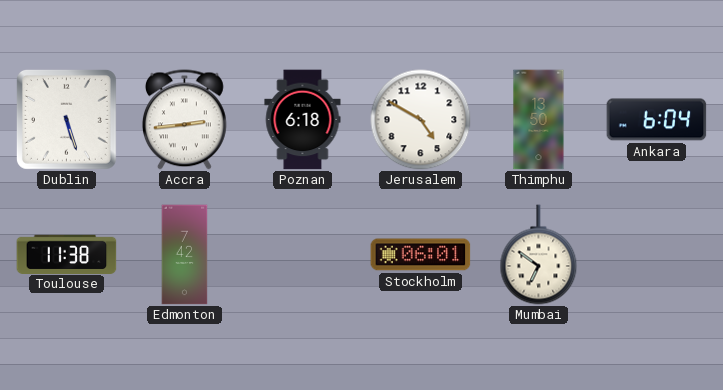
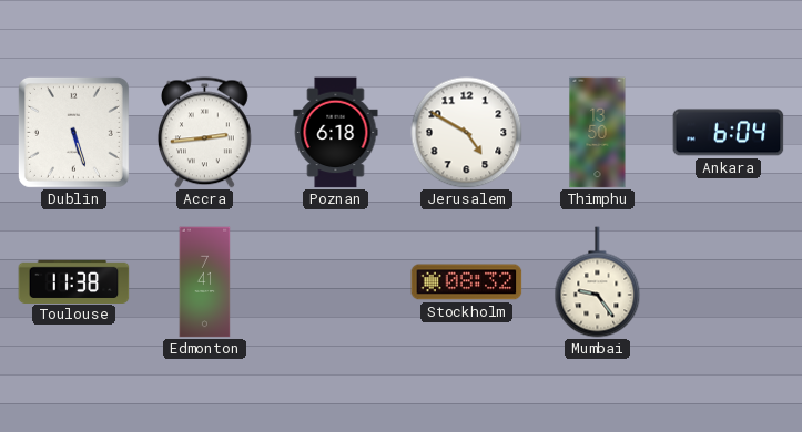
Edmonton: 7:42 -> 7:41 (205, 282)
Stockholm: 06:01 -> 08:32 (467, 282)
Mumbai: 6:51 -> 9:24 (598, 282)
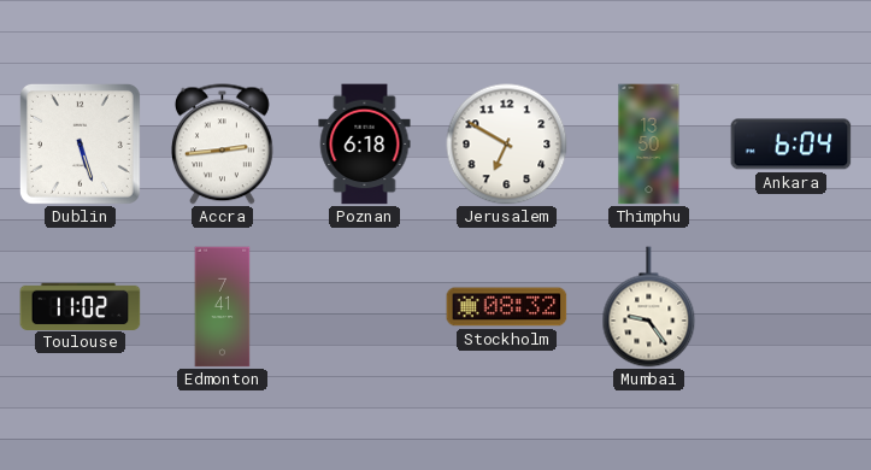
Jerusalem: 4:50 -> 6:50 (507, 145)
Toulouse: 11:38 -> 11:02 (81, 306)
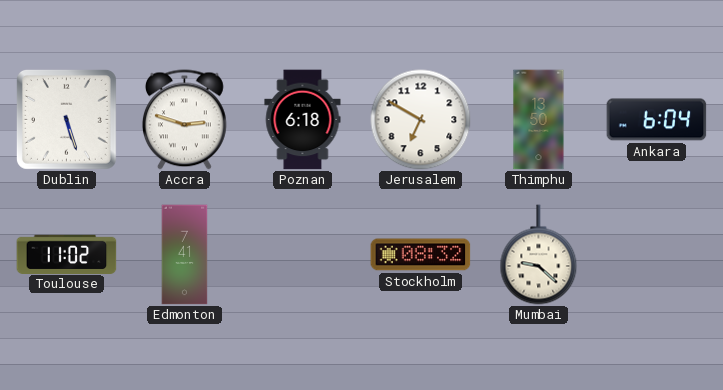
Accra: 2:44 -> 2:48 (184, 120)
Mumbai: 9:24 -> 9:22 (539, 255)
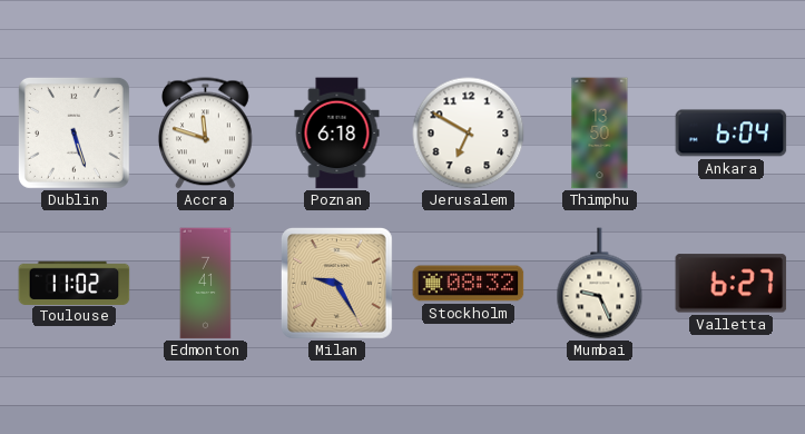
Accra: 2:48 -> 11:48 (205, 134)
Milan: none -> 9:25 (336, 283)
Mumbai: 9:22 -> 9:26 (600, 284)
Valletta: none -> 6:27 (732, 284)
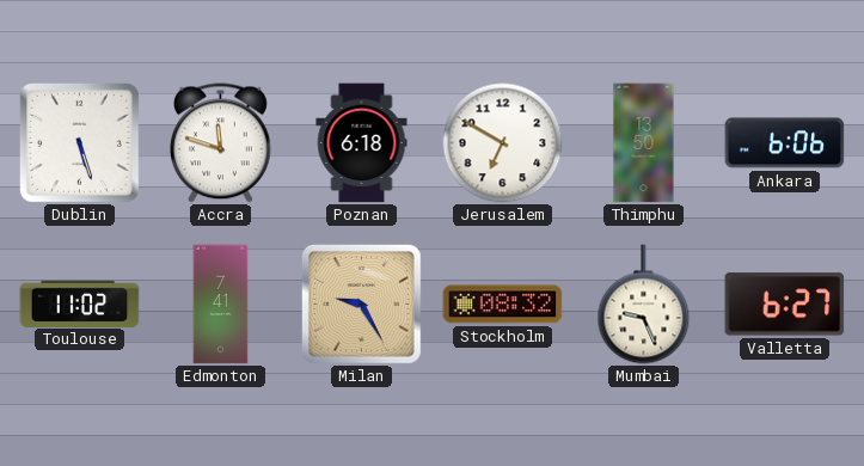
Ankara: 6:04 -> 6:06 (785, 143)
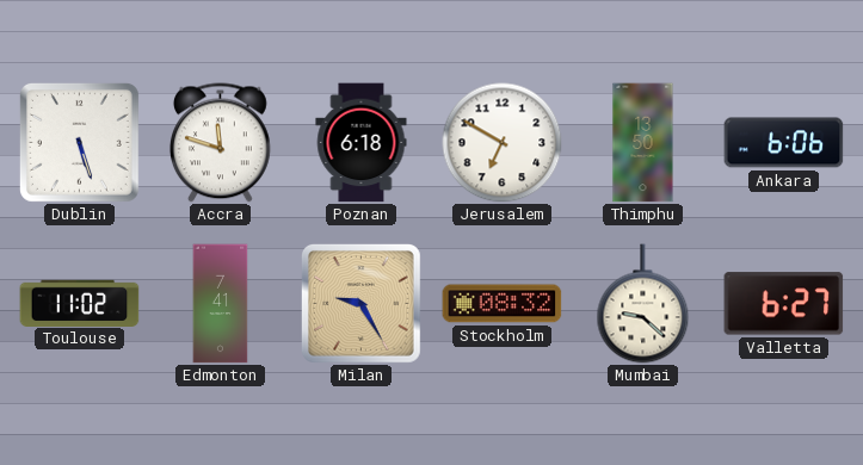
Mumbai: 9:26 -> 9:22 (643, 304)
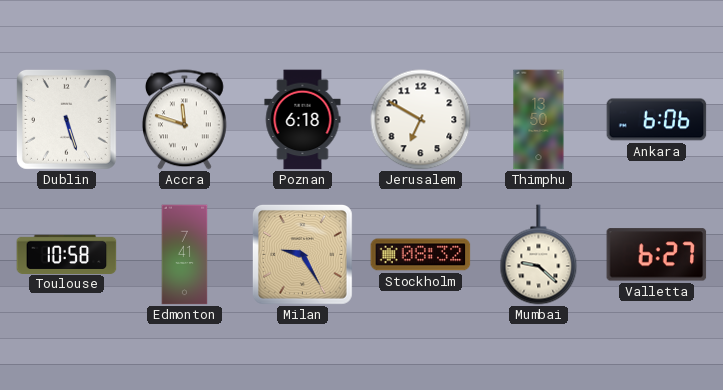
Toulouse: 11:02 -> 10:58 (67, 254)
